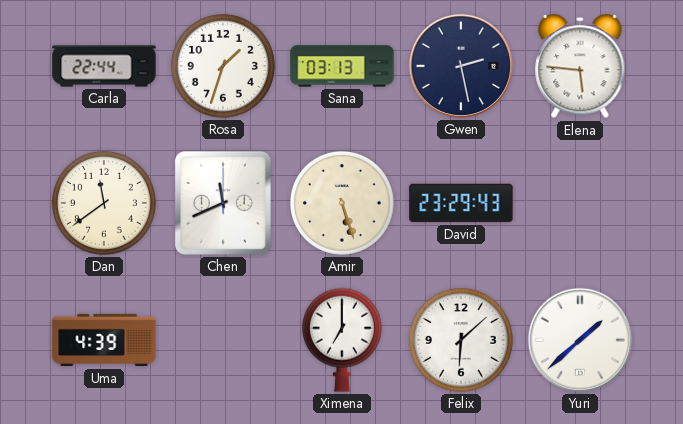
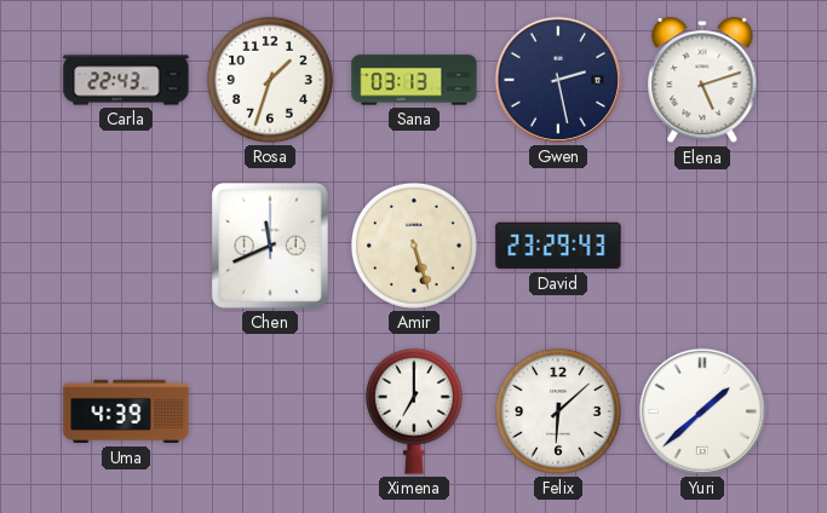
Carla: 22:44 -> 22:43 (126, 80)
Elena: 5:46 -> 5:12 (702, 81)
Dan: 11:39 -> none (104, 203)
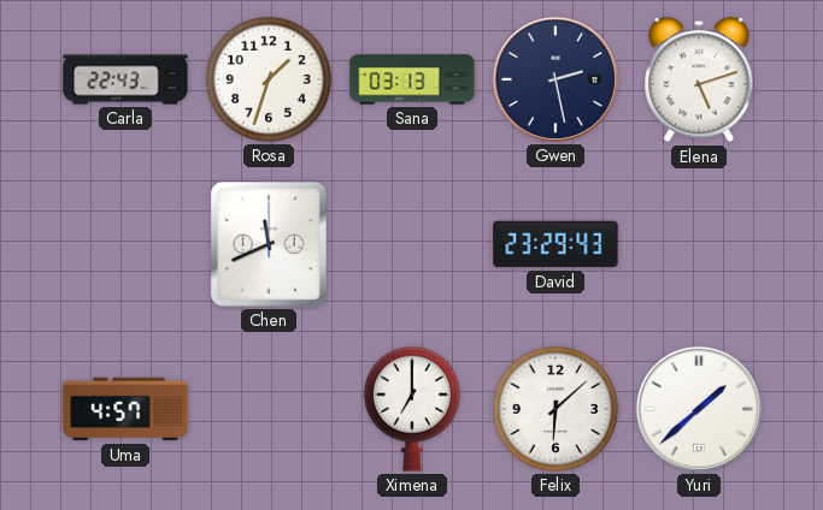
Amir: 5:27 -> none (414, 246)
Uma: 4:39 -> 4:57 (125, 409)
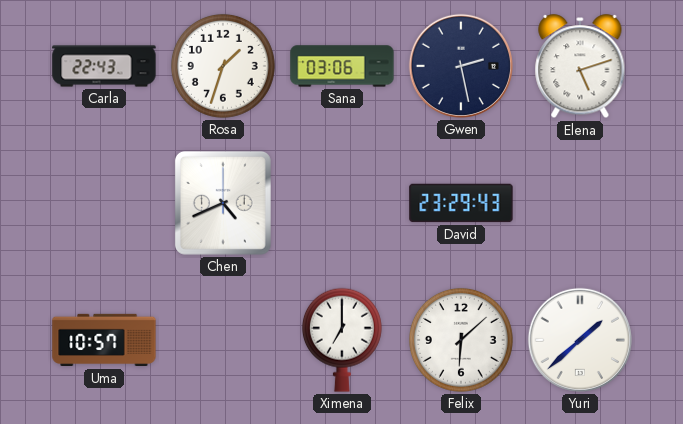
Sana: 03:13 -> 03:06 (342, 66)
Chen: 11:41 -> 4:41 (223, 203)
Uma: 4:57 -> 10:57 (104, 340)
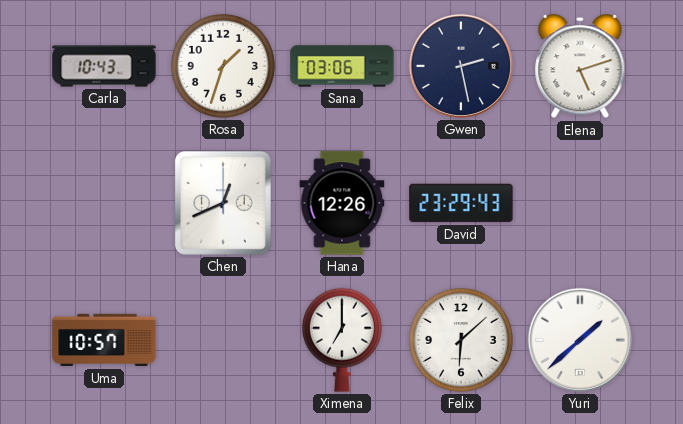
Carla: 22:43 -> 10:43 (104, 66)
Chen: 4:41 -> 12:41 (223, 203)
Hana: none -> 12:26 (342, 203)
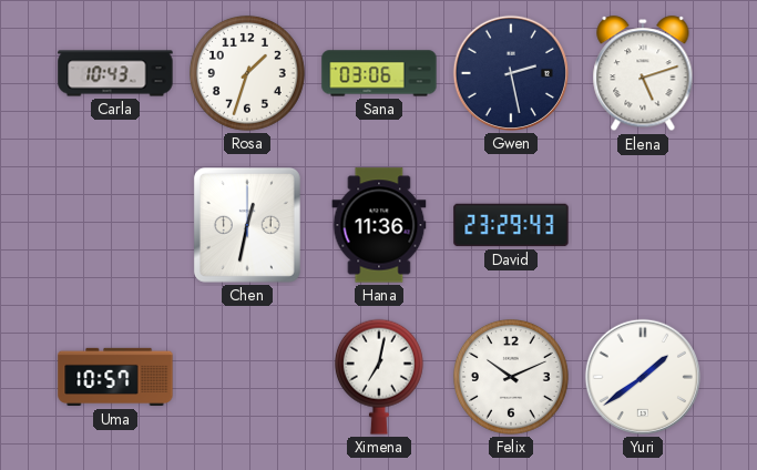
Chen: 12:41 -> 12:32 (247, 225)
Hana: 12:26 -> 11:36 (379, 225)
Ximena: 7:00 -> 7:02 (379, 377)
Felix: 6:08 -> 10:11 (511, 377)
Yuri: 1:38 -> 1:39 (643, 377)
